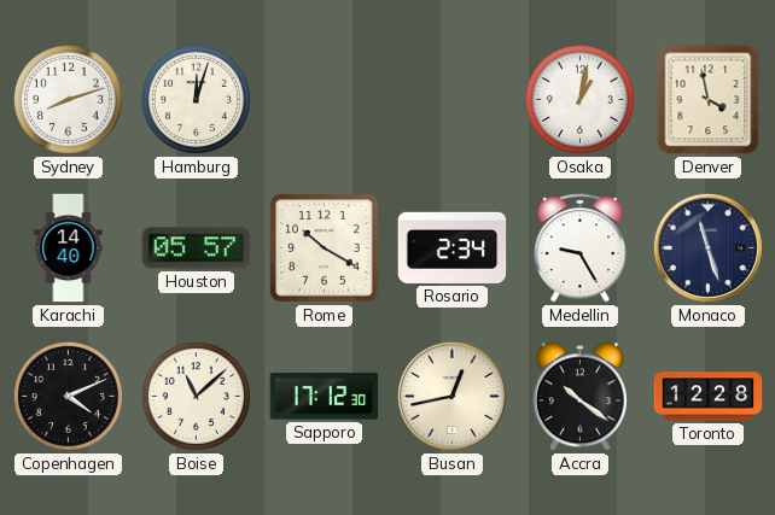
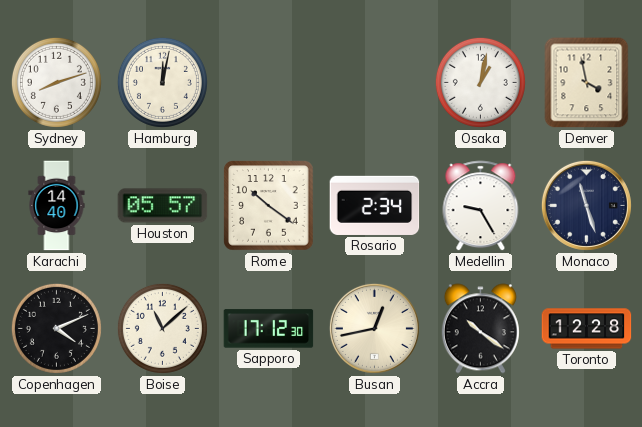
Hamburg: 12:03 -> 12:02 (162, 82)
Rome: 10:20 -> 10:21 (269, 206)
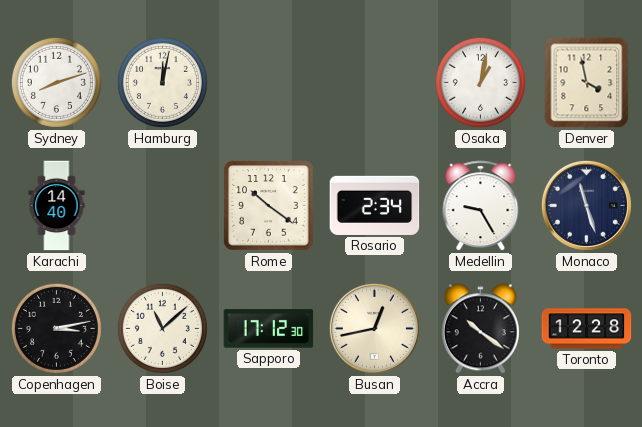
Houston: 05:57 -> none (163, 206)
Copenhagen: 4:11 -> 3:13 (56, 328)
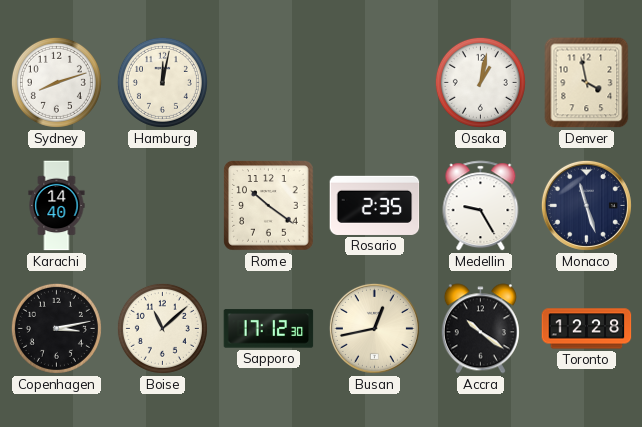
Rosario: 2:34 -> 2:35 (375, 205)
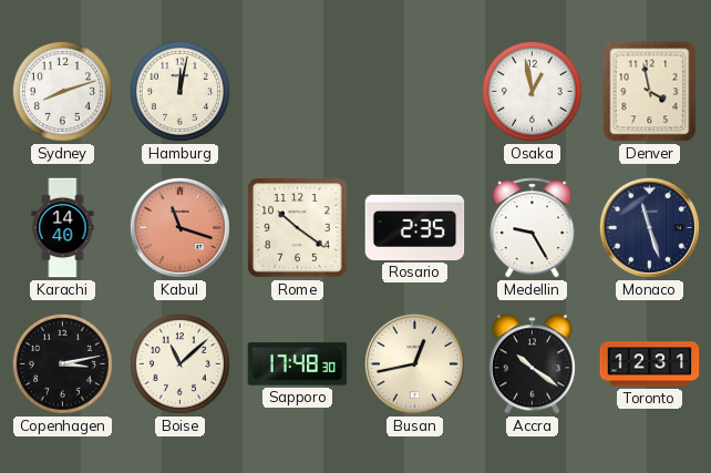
Osaka: 1:02 -> 12:58 (532, 91)
Kabul: none -> 11:18 (179, 227)
Sapporo: 17:12 -> 17:48 (298, 364)
Toronto: 12:28 -> 12:31 (650, 364)
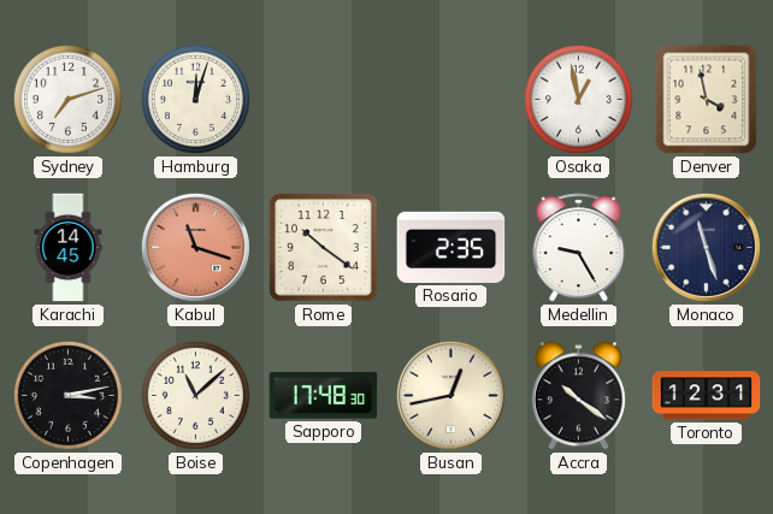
Sydney: 8:12 -> 7:12 (67, 99)
Hamburg: 12:02 -> 12:03 (195, 99)
Karachi: 14:40 -> 14:45 (69, 248)
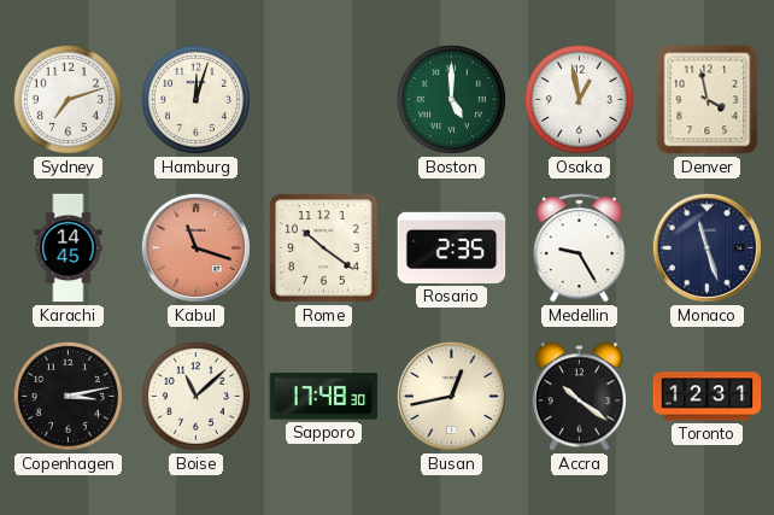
Boston: none -> 5:00 (451, 99)
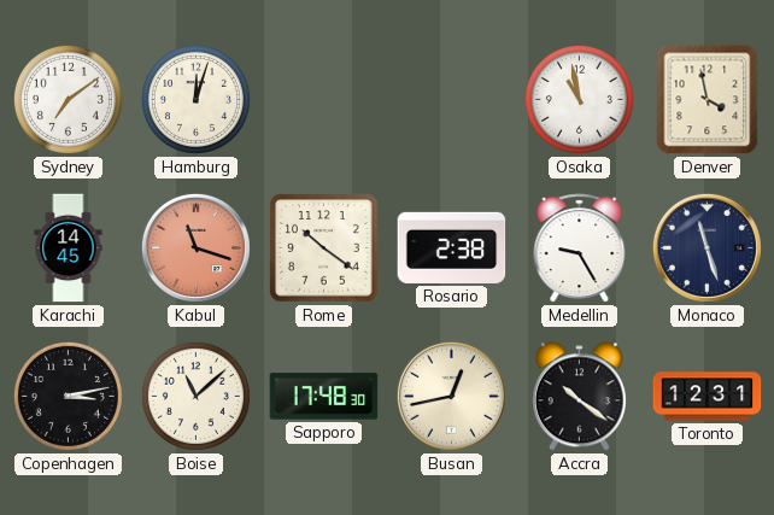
Sydney: 7:12 -> 7:09 (68, 99)
Boston: 5:00 -> none (451, 99)
Osaka: 12:58 -> 10:58 (579, 99)
Rosario: 2:35 -> 2:38 (452, 247)
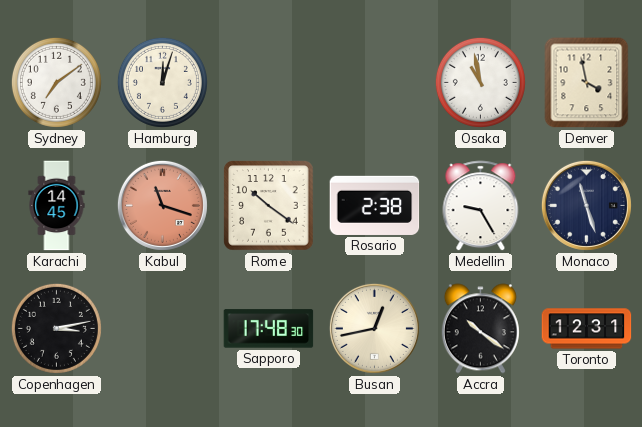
Boise: 11:08 -> none (195, 396)
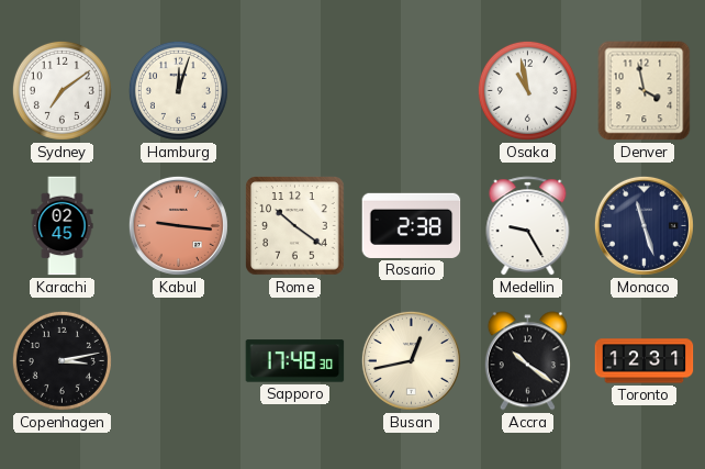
Karachi: 14:45 -> 02:45 (63, 226)
Kabul: 11:18 -> 9:16 (178, 225)
